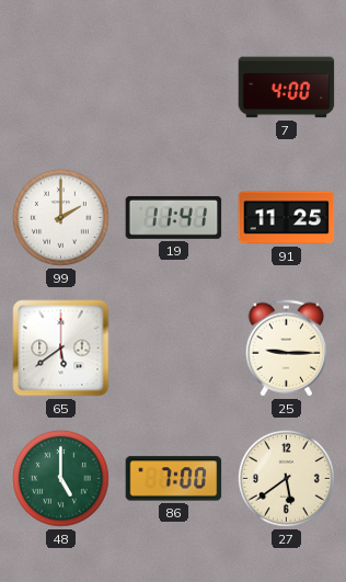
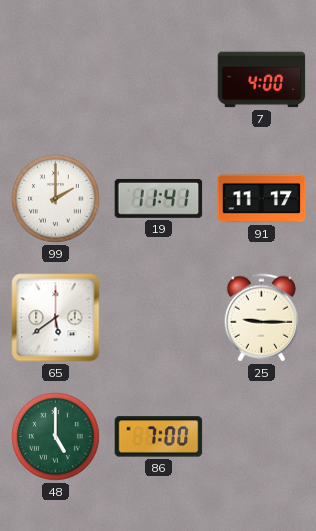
91: 11:25 -> 11:17 (262, 199)
27: 5:39 -> none (287, 479)
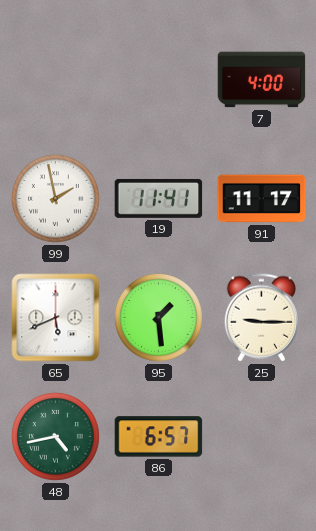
99: 2:00 -> 1:58 (56, 199)
65: 5:39 -> 5:41 (56, 318)
95: none -> 1:29 (159, 318)
48: 5:00 -> 4:43 (56, 437)
86: 7:00 -> 6:57 (159, 437)
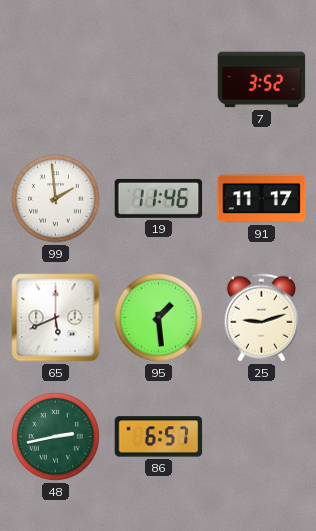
7: 4:00 -> 3:52 (262, 80)
99: 1:58 -> 1:59 (56, 199)
19: 11:41 -> 11:46 (159, 198)
25: 9:15 -> 9:12 (261, 318)
48: 4:43 -> 2:43 (56, 437)
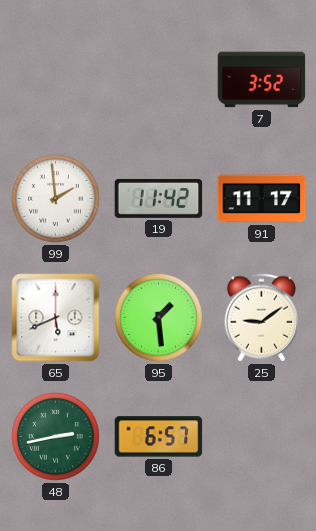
19: 11:46 -> 11:42 (159, 198)
25: 9:12 -> 9:09 (261, 318)
